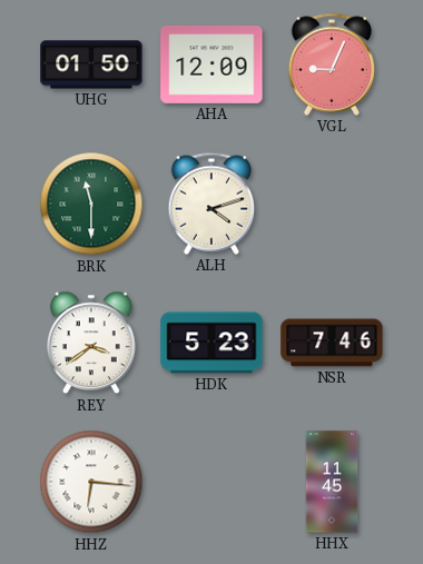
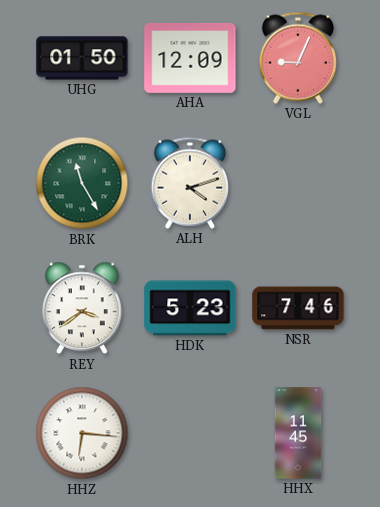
BRK: 11:30 -> 11:25 (82, 183)
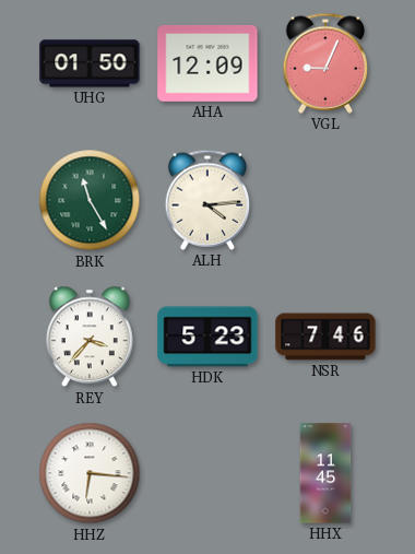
ALH: 4:12 -> 4:14 (207, 200)
REY: 3:39 -> 3:37 (91, 337)
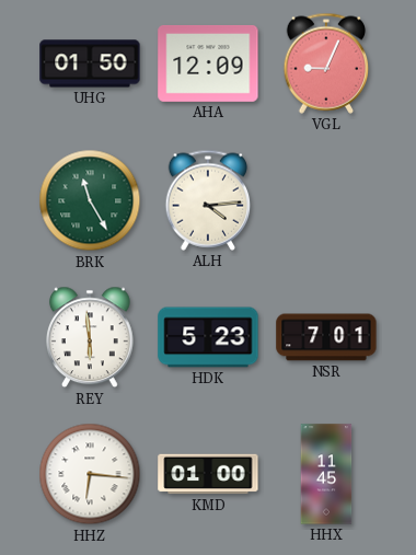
REY: 3:37 -> 5:59 (91, 337)
NSR: 7:46 -> 7:01 (326, 337)
KMD: none -> 01:00 (208, 474)
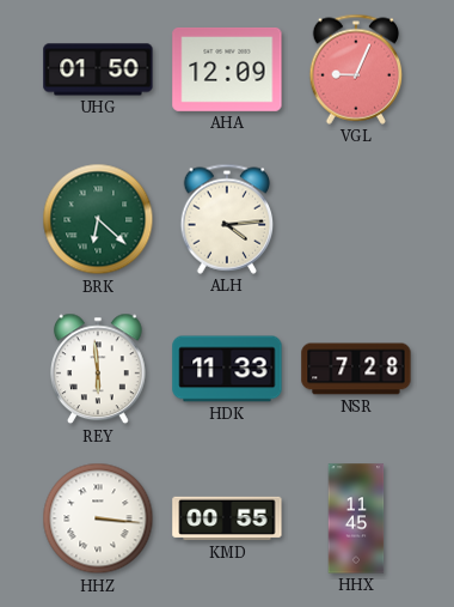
BRK: 11:25 -> 6:22 (98, 219)
HDK: 5:23 -> 11:33 (227, 369)
NSR: 7:01 -> 7:28 (356, 369)
HHZ: 6:16 -> 3:16 (98, 518)
KMD: 01:00 -> 00:55 (227, 518)
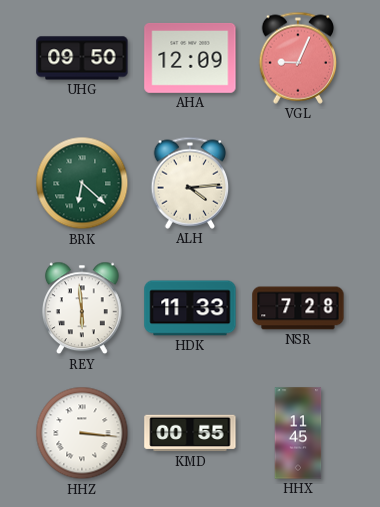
UHG: 01:50 -> 09:50 (82, 58)
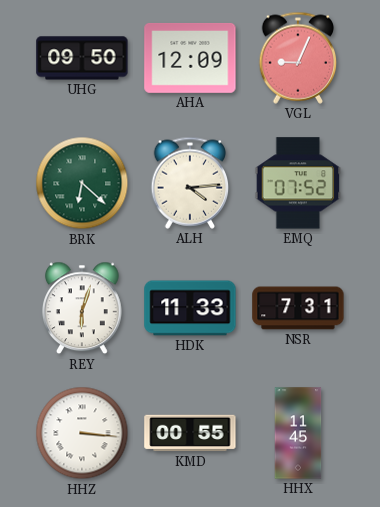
EMQ: none -> 07:52 (298, 183)
REY: 5:59 -> 6:03 (83, 308)
NSR: 7:28 -> 7:31 (298, 308)
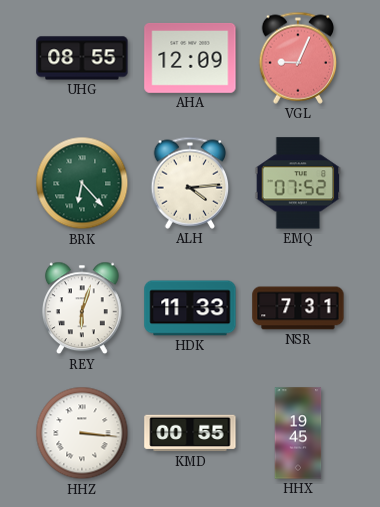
UHG: 09:50 -> 08:55 (82, 58)
BRK: 6:22 -> 6:23 (82, 183)
HHX: 11:45 -> 19:45 (298, 433)
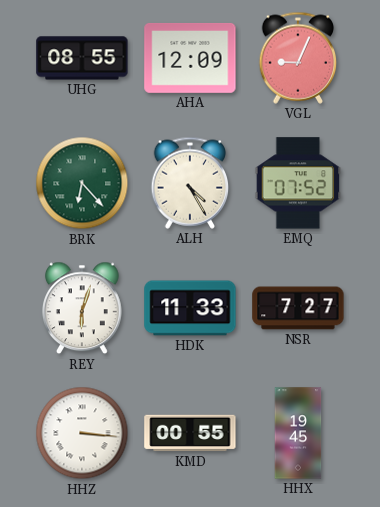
ALH: 4:14 -> 4:25 (190, 183)
NSR: 7:31 -> 7:27 (298, 308)
